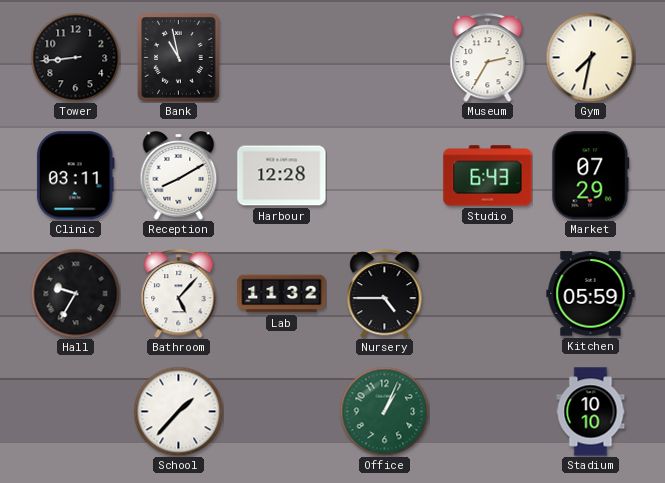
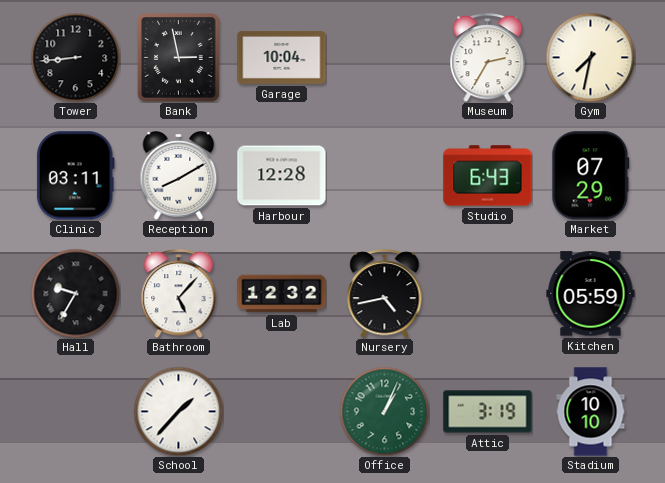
Bank: 10:58 -> 2:58 (179, 58)
Garage: none -> 10:04 (282, 58)
Lab: 11:32 -> 12:32 (282, 294)
Nursery: 4:45 -> 4:43 (385, 294)
Attic: none -> 3:19 (488, 412)
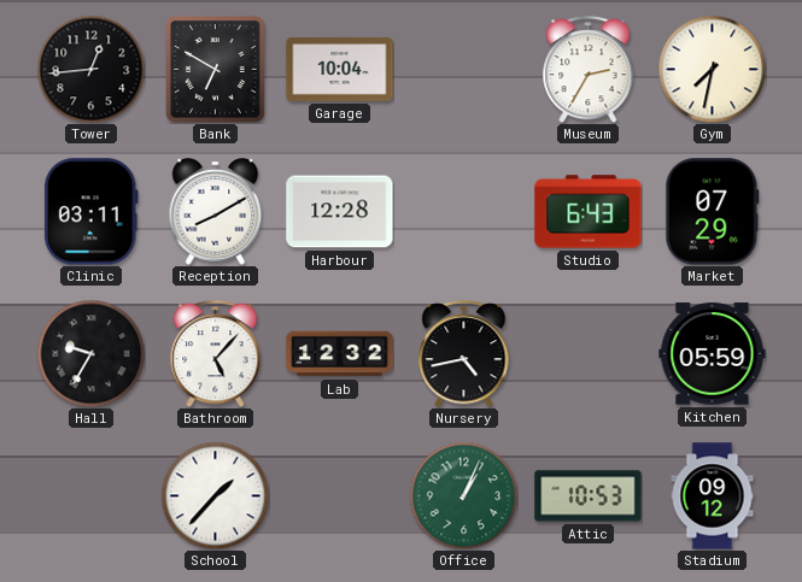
Tower: 8:44 -> 12:44 (90, 69)
Bank: 2:58 -> 6:50 (216, 70)
Attic: 3:19 -> 10:53 (589, 496)
Stadium: 10:10 -> 09:12 (713, 496)
